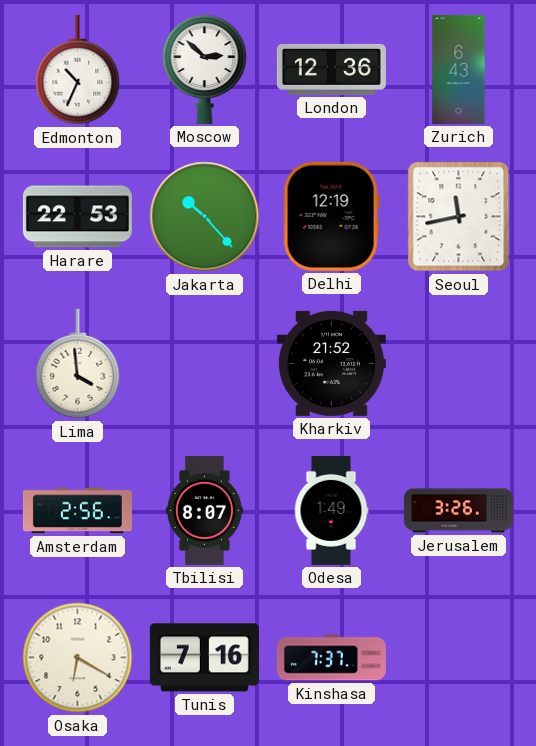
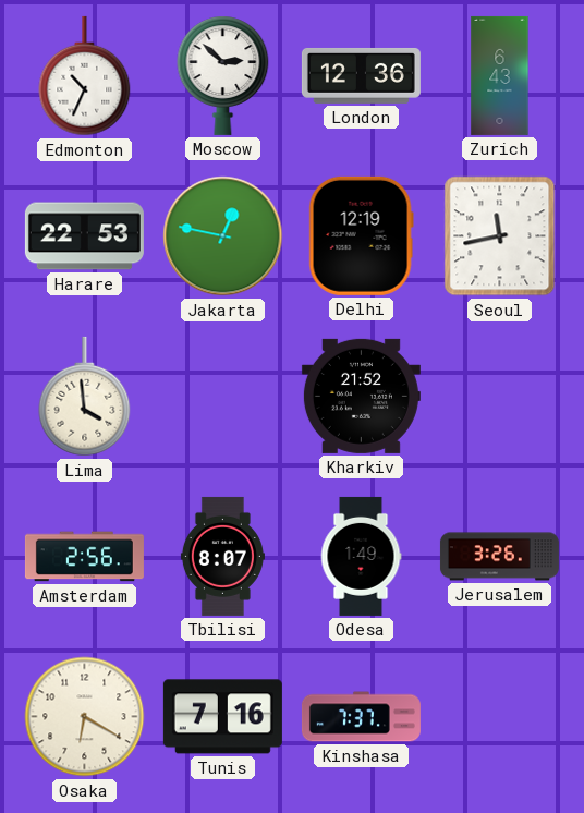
Jakarta: 10:23 -> 12:47 (223, 236)
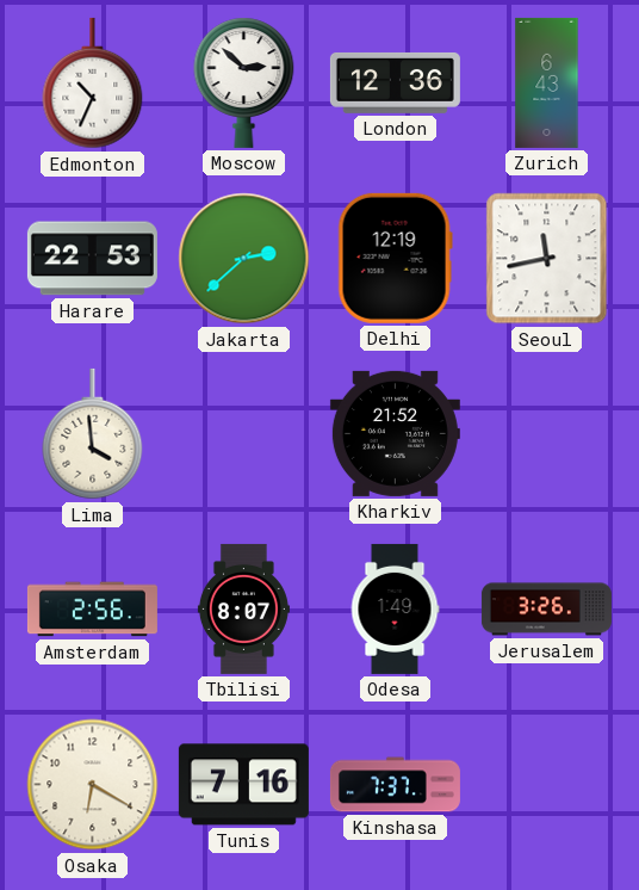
Jakarta: 12:47 -> 2:38 (244, 259)
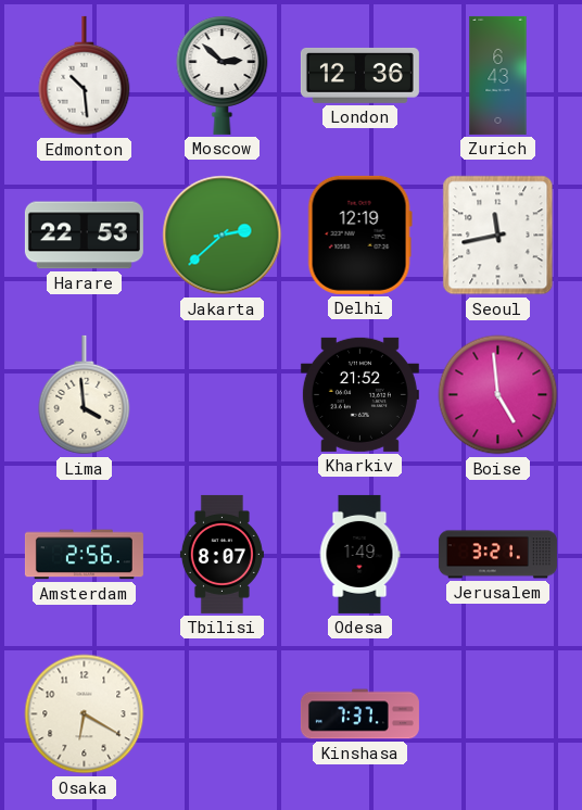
Edmonton: 10:34 -> 10:29 (85, 76)
Boise: none -> 4:59 (498, 395)
Jerusalem: 3:26 -> 3:21 (497, 555)
Tunis: 7:16 -> none (243, 785)
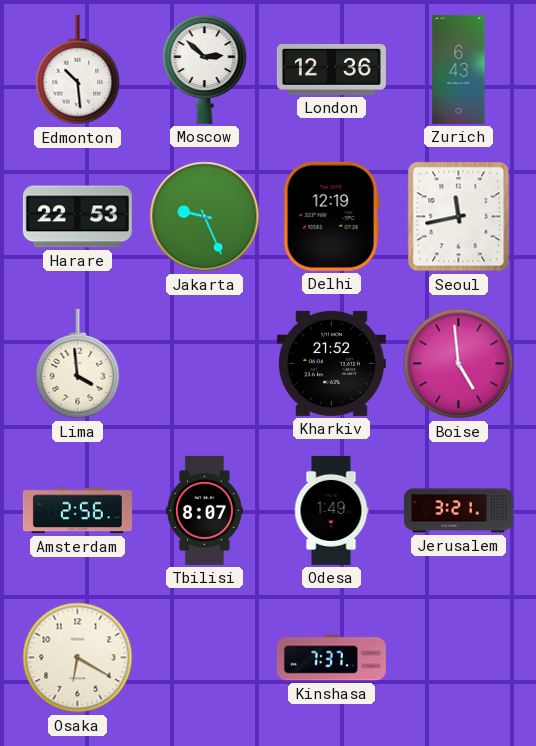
Jakarta: 2:38 -> 9:26 (205, 217)
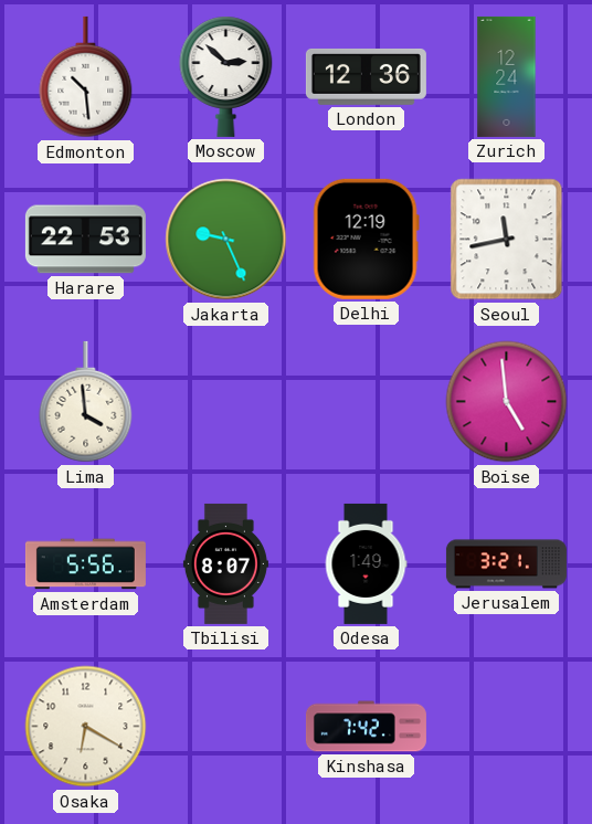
Zurich: 6:43 -> 12:24 (507, 76)
Kharkiv: 21:52 -> none (331, 363)
Amsterdam: 2:56 -> 5:56 (85, 564)
Kinshasa: 7:37 -> 7:42 (366, 727)
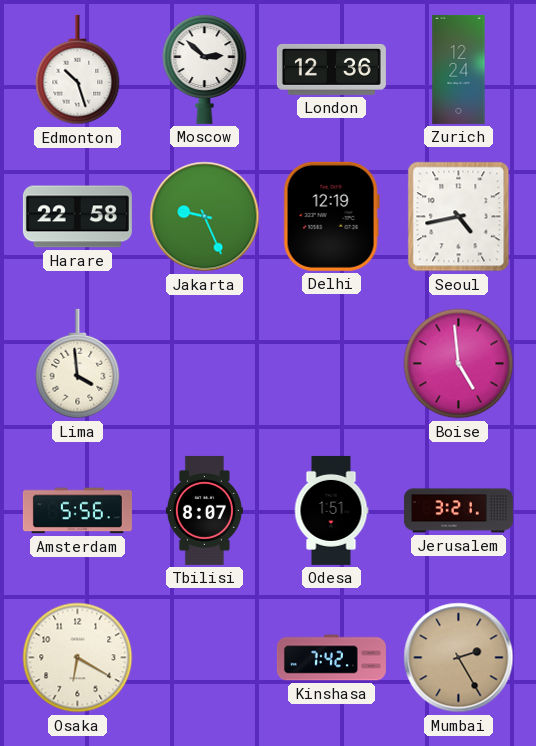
Edmonton: 10:29 -> 10:27 (78, 70)
Harare: 22:53 -> 22:58 (77, 217)
Seoul: 11:43 -> 4:43 (459, 217)
Odesa: 1:49 -> 1:51 (331, 510)
Mumbai: none -> 2:25 (459, 658)
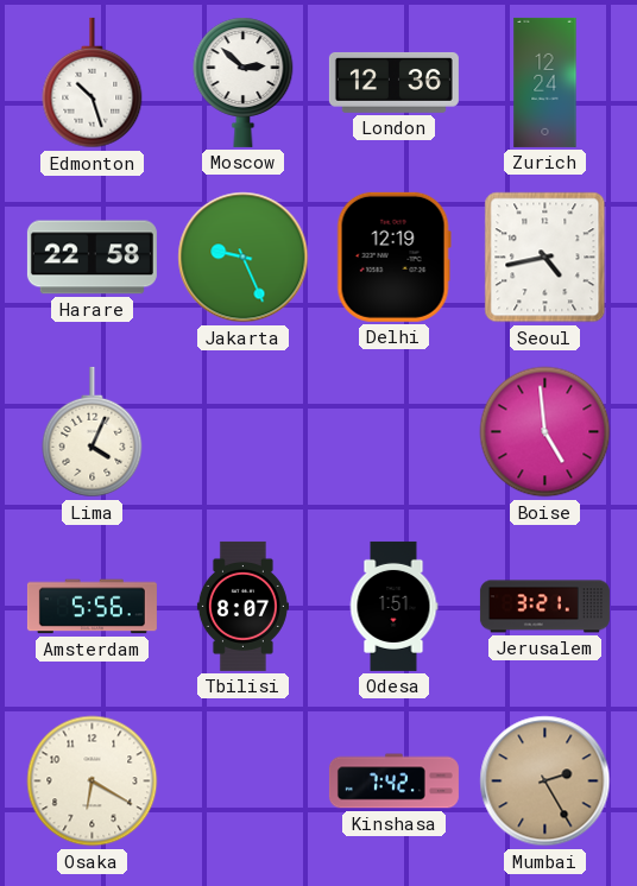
Lima: 3:59 -> 4:04 (93, 432)
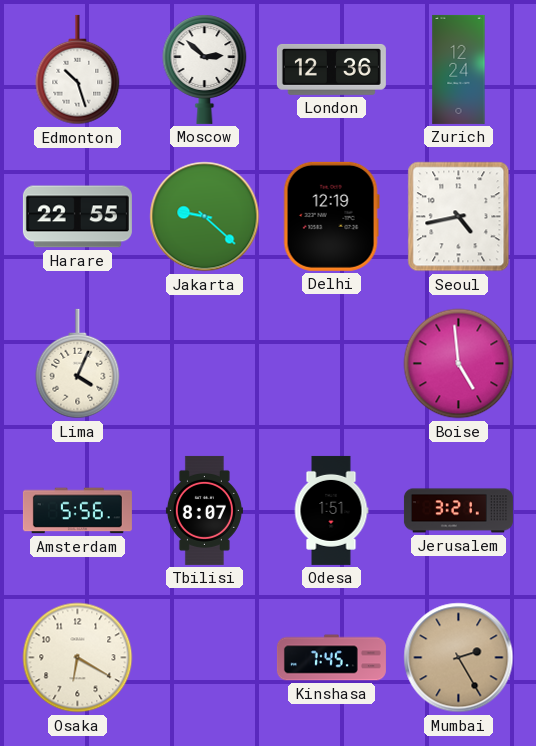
Harare: 22:58 -> 22:55 (77, 217)
Jakarta: 9:26 -> 9:22 (205, 217)
Kinshasa: 7:42 -> 7:45 (331, 658)
